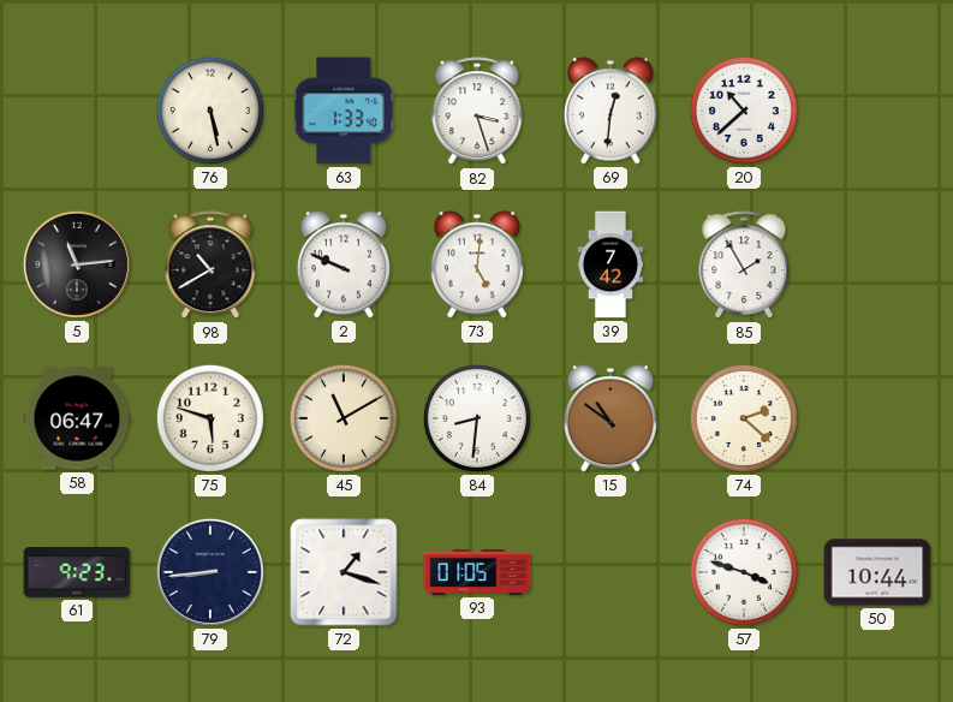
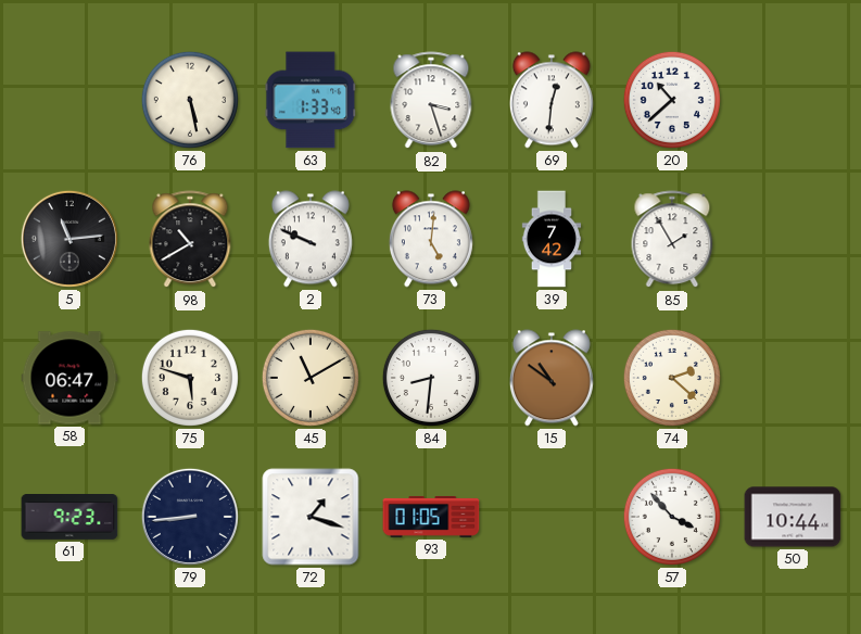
57: 3:48 -> 3:53 (672, 517)
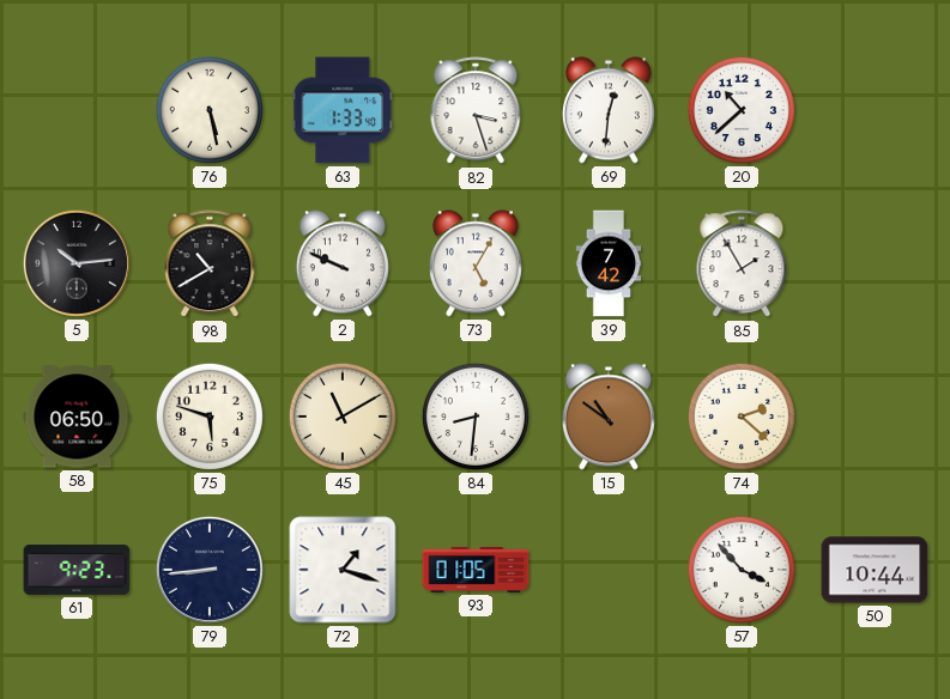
5: 11:14 -> 10:14 (77, 263)
73: 5:01 -> 5:05 (476, 263)
58: 06:47 -> 06:50 (77, 417)
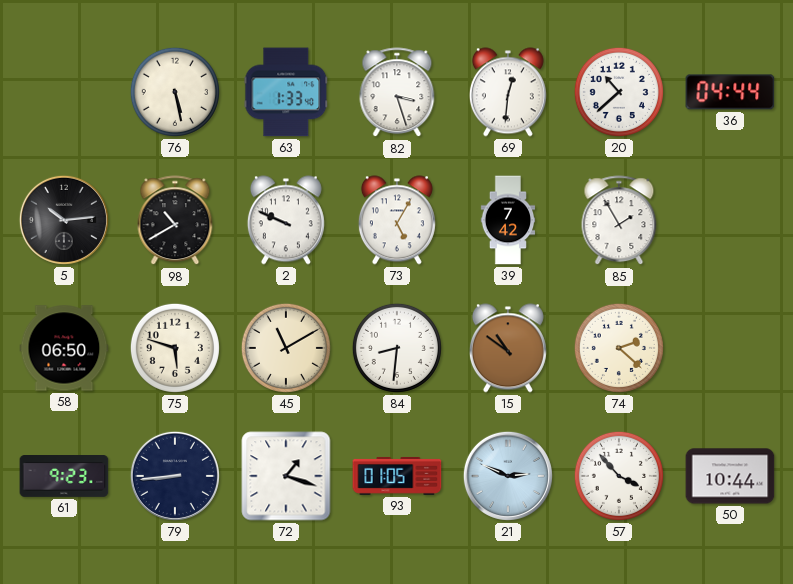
36: none -> 04:44 (730, 92)
21: none -> 2:49 (508, 476)
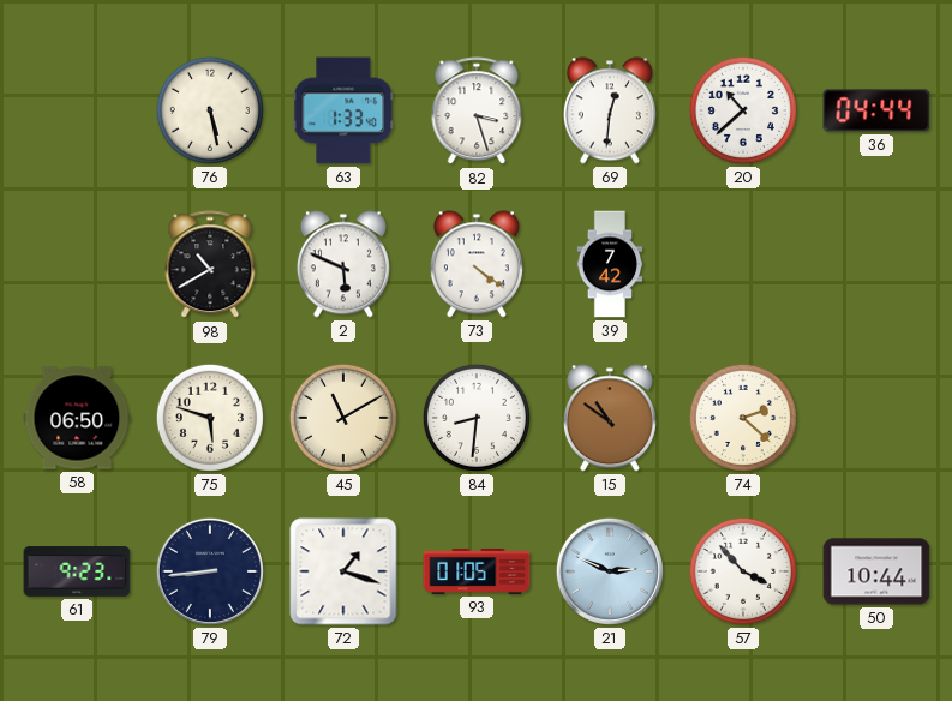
5: 10:14 -> none (64, 220)
2: 9:49 -> 5:49 (343, 264)
73: 5:05 -> 4:21 (477, 264)
85: 1:55 -> none (619, 221)
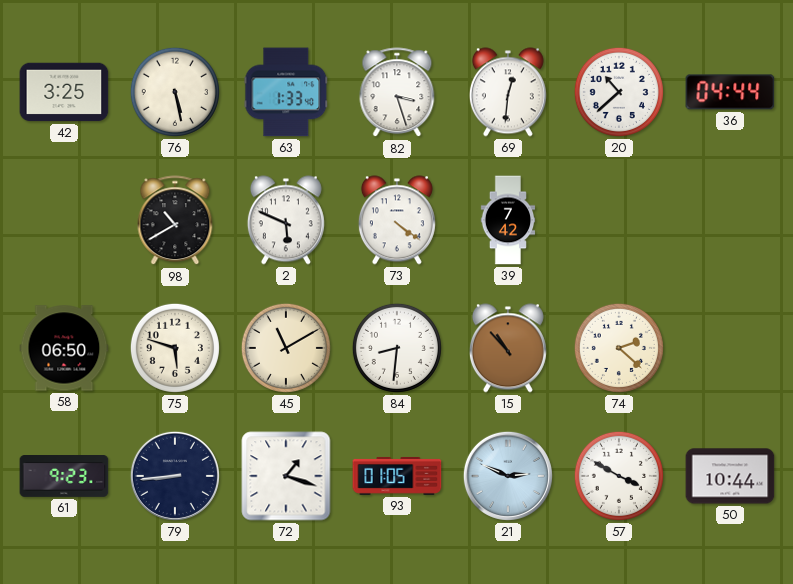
42: none -> 3:25 (64, 92)
15: 10:51 -> 10:53 (508, 348)
57: 3:53 -> 3:50 (619, 476)
